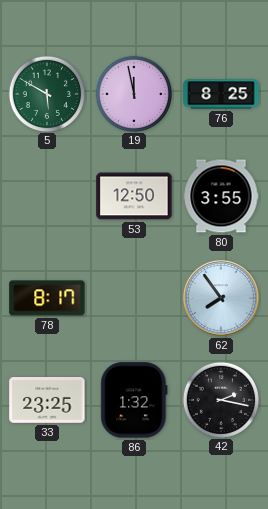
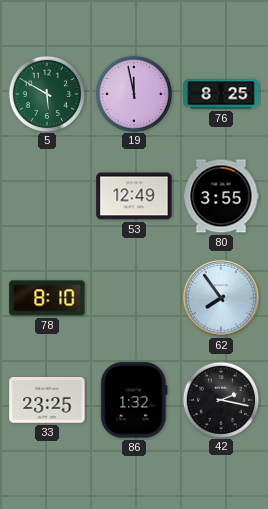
53: 12:50 -> 12:49 (134, 196)
78: 8:17 -> 8:10 (47, 298)
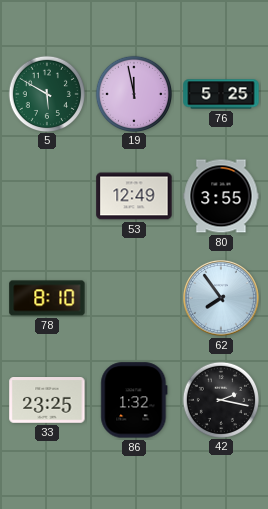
76: 8:25 -> 5:25 (221, 94)
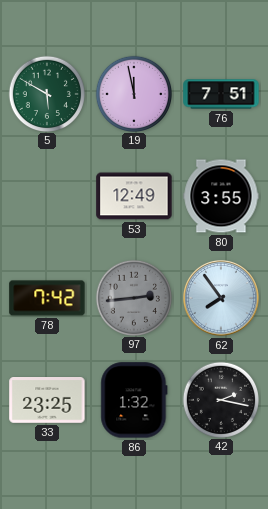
76: 5:25 -> 7:51 (221, 94)
78: 8:10 -> 7:42 (47, 298)
97: none -> 2:44 (133, 297)
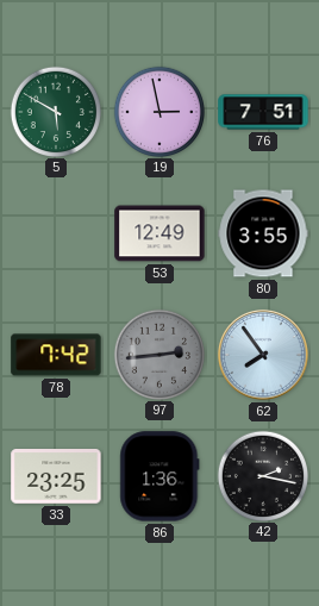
19: 11:58 -> 2:58 (158, 111)
86: 1:32 -> 1:36 (159, 476)
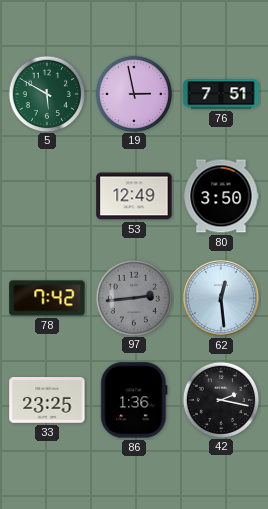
80: 3:55 -> 3:50 (221, 196)
62: 7:54 -> 12:29 (221, 298)
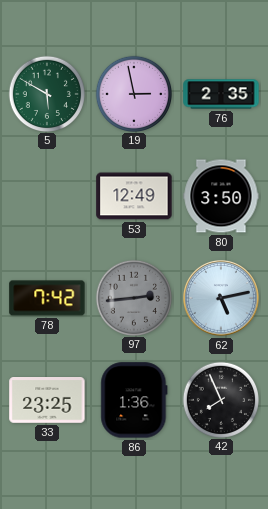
76: 7:51 -> 2:35 (221, 94)
62: 12:29 -> 5:13 (221, 298)
42: 2:17 -> 7:56 (220, 399)
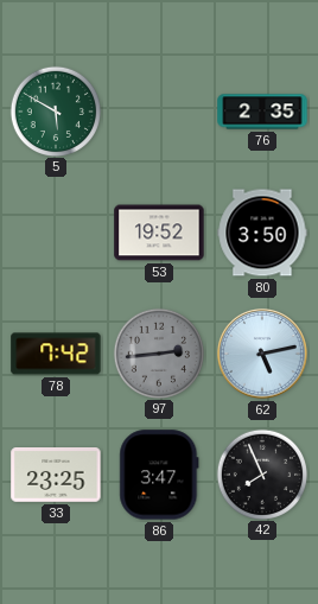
19: 2:58 -> none (133, 93)
53: 12:49 -> 19:52 (159, 233)
86: 1:36 -> 3:47 (159, 475)
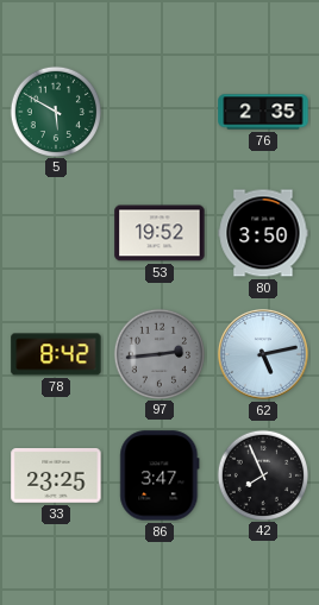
78: 7:42 -> 8:42 (56, 354)
